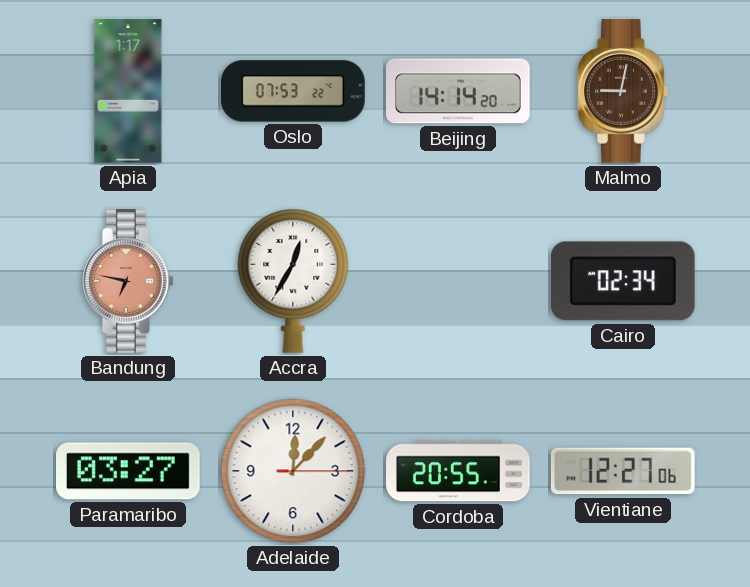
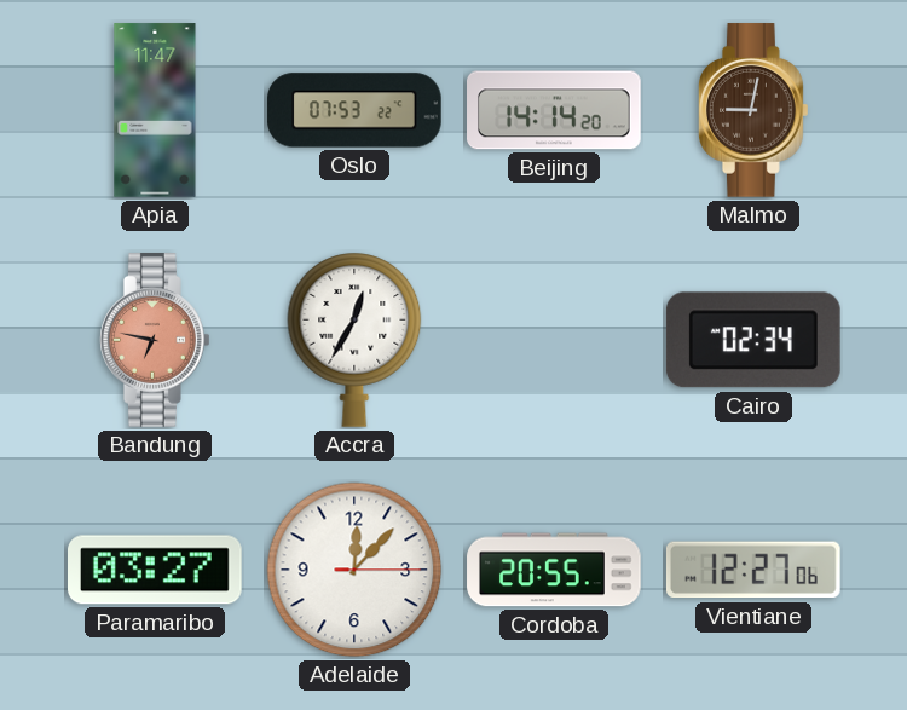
Apia: 1:17 -> 11:47 (155, 110)
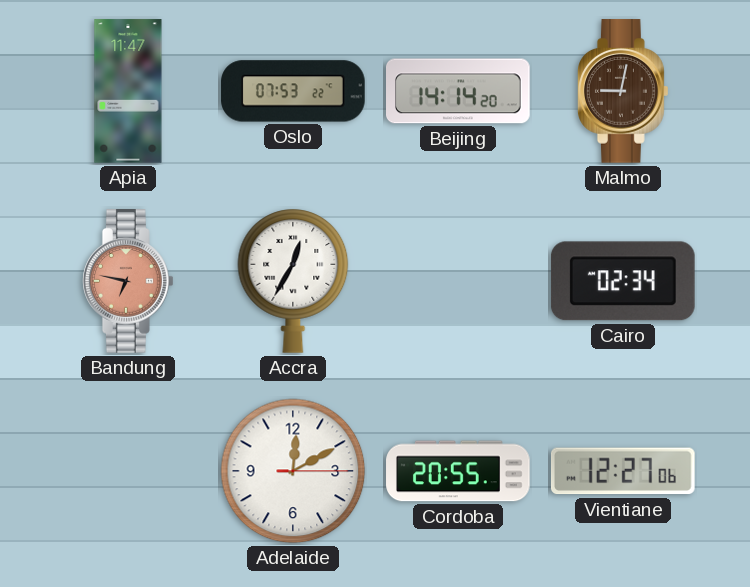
Paramaribo: 03:27 -> none (156, 570)
Adelaide: 12:07 -> 12:10 (293, 471)
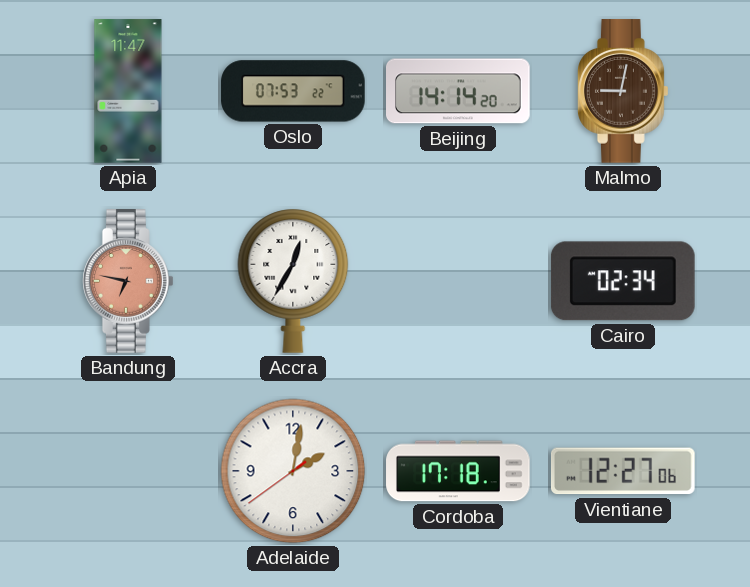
Adelaide: 12:10 -> 2:01 (293, 471)
Cordoba: 20:55 -> 17:18 (458, 471)
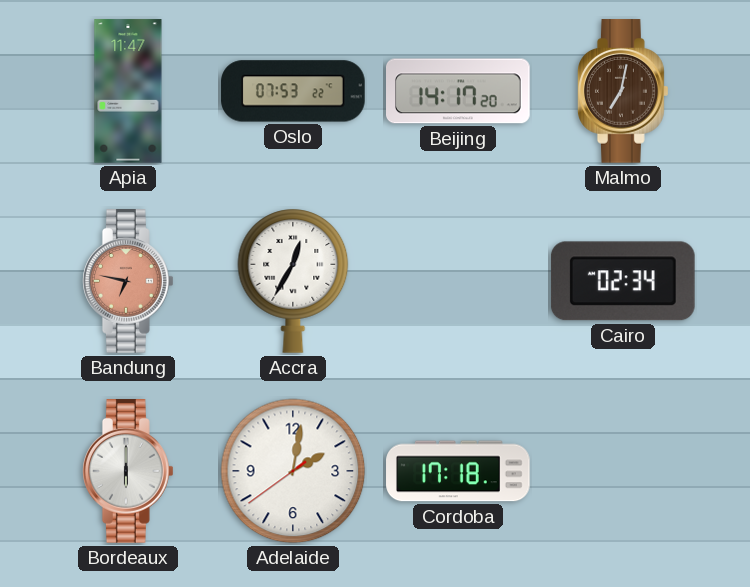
Beijing: 14:14 -> 14:17 (458, 91)
Malmo: 9:02 -> 7:02 (624, 91)
Bordeaux: none -> 6:00 (129, 471)
Vientiane: 12:27 -> none (623, 471)
